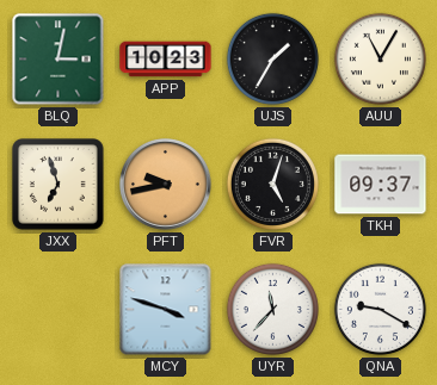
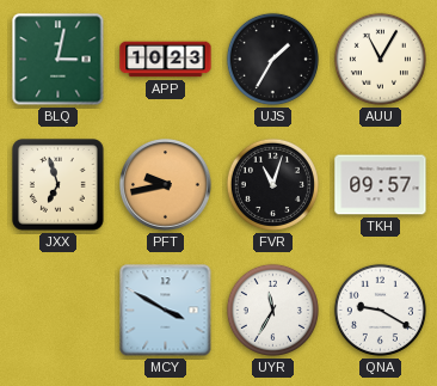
FVR: 5:03 -> 11:03 (272, 184)
TKH: 09:37 -> 09:57 (381, 185)
MCY: 3:48 -> 3:50 (166, 311)
UYR: 11:37 -> 11:35 (272, 310)
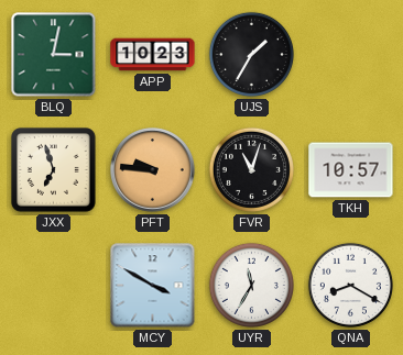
AUU: 11:05 -> none (380, 59)
PFT: 9:43 -> 9:46 (153, 170)
TKH: 09:57 -> 10:57 (351, 170)
QNA: 9:20 -> 8:20 (350, 285)
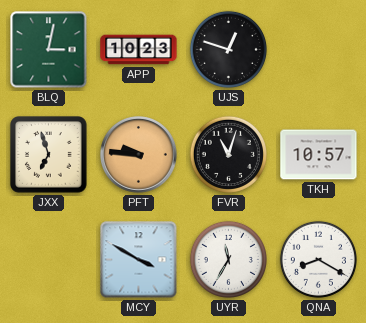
UJS: 1:35 -> 12:48 (228, 49)
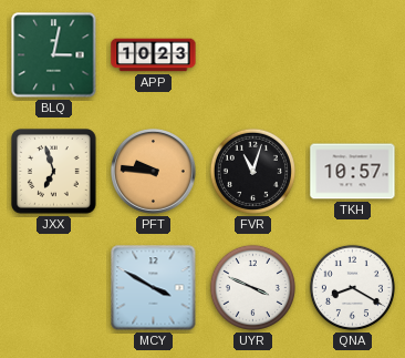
UJS: 12:48 -> none (228, 49)
UYR: 11:35 -> 3:49 (252, 287)
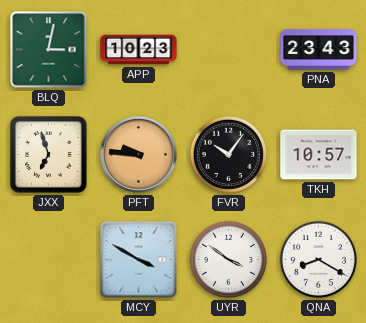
PNA: none -> 23:43 (319, 50)
FVR: 11:03 -> 10:06 (228, 154)
UYR: 3:49 -> 3:51 (228, 259)
